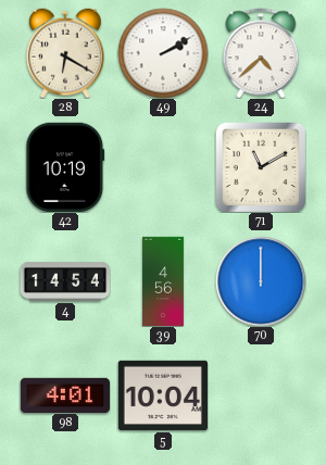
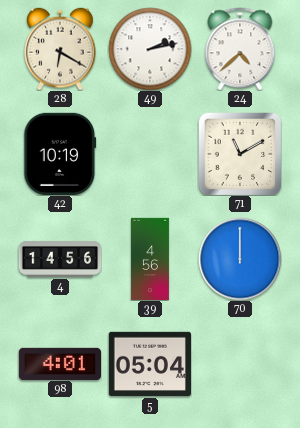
49: 2:10 -> 2:13 (150, 49)
4: 14:54 -> 14:56 (60, 259)
5: 10:04 -> 05:04 (149, 364)
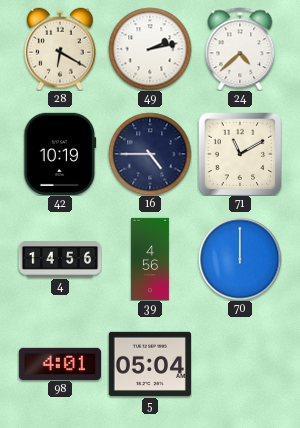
16: none -> 4:45 (150, 154)
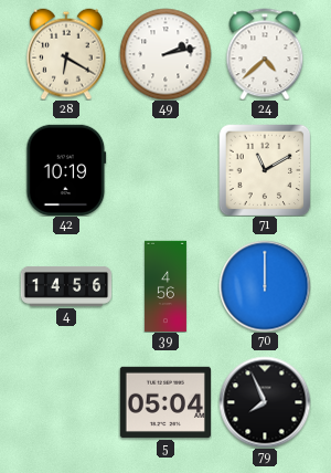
16: 4:45 -> none (150, 154)
98: 4:01 -> none (59, 363)
79: none -> 7:56 (265, 402)
